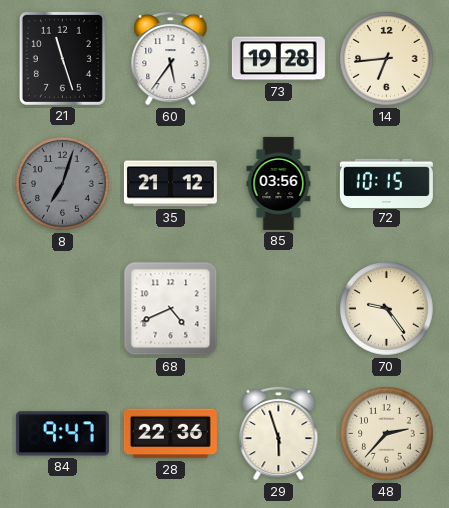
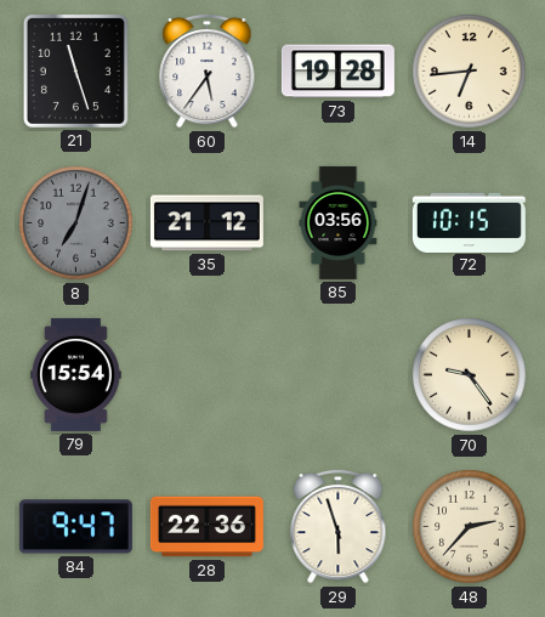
79: none -> 15:54 (76, 374)
68: 4:41 -> none (171, 309)
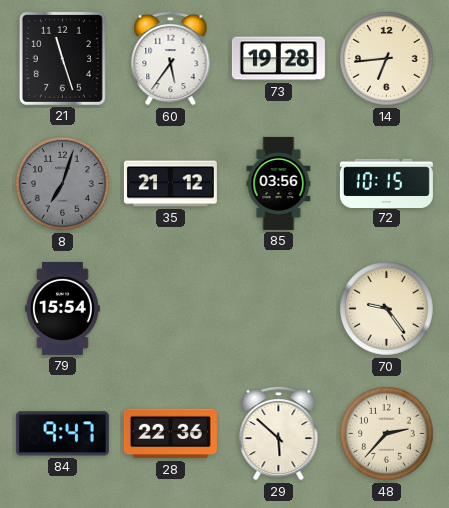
29: 5:57 -> 5:52 (279, 433)
